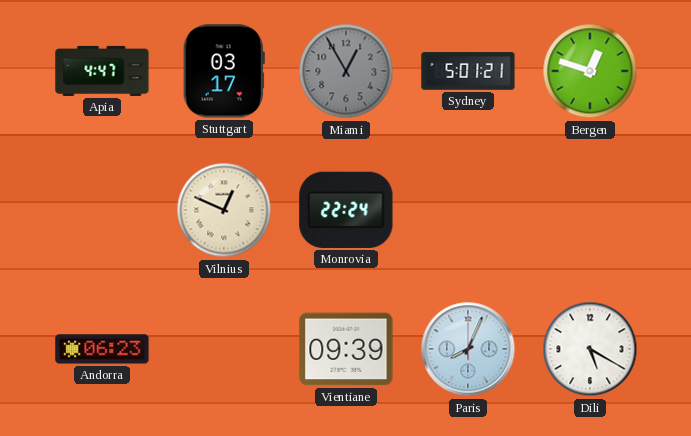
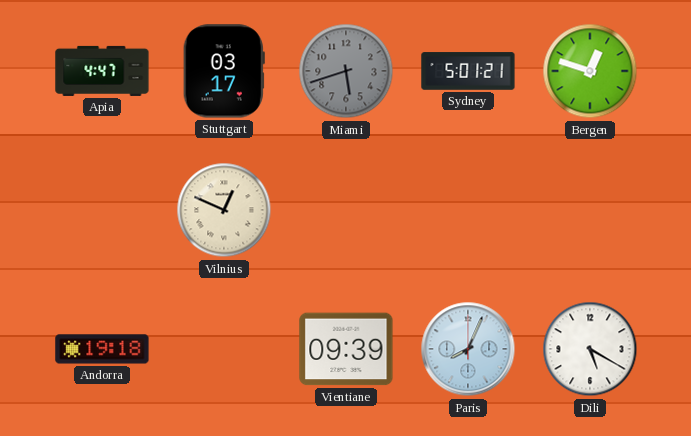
Miami: 12:55 -> 5:42 (346, 71)
Monrovia: 22:24 -> none (346, 210)
Andorra: 06:23 -> 19:18 (102, 349)
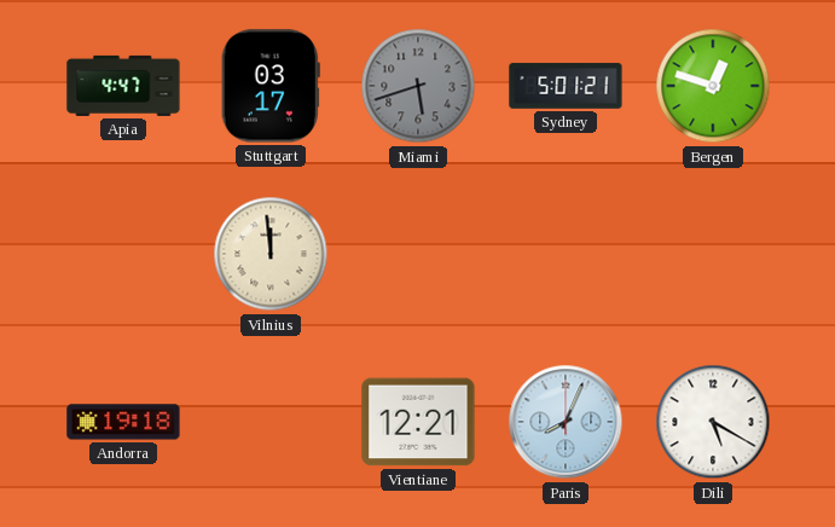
Vilnius: 12:49 -> 11:59 (271, 254)
Vientiane: 09:39 -> 12:21 (418, 422)
